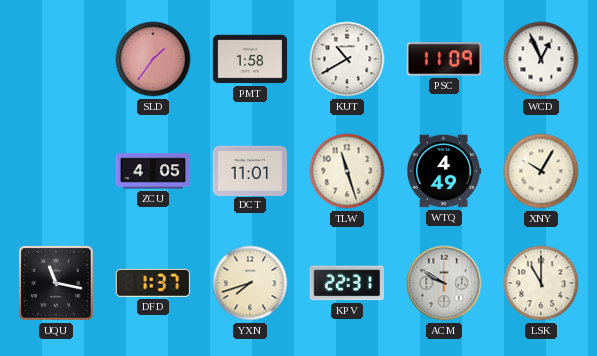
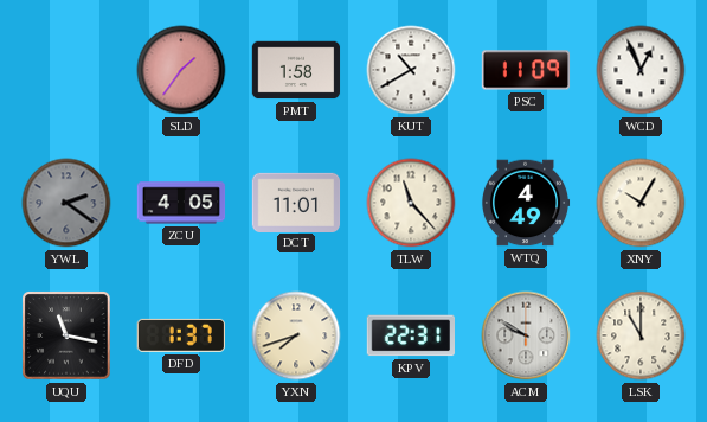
YWL: none -> 2:21 (66, 203)
TLW: 11:27 -> 11:23 (411, 203)
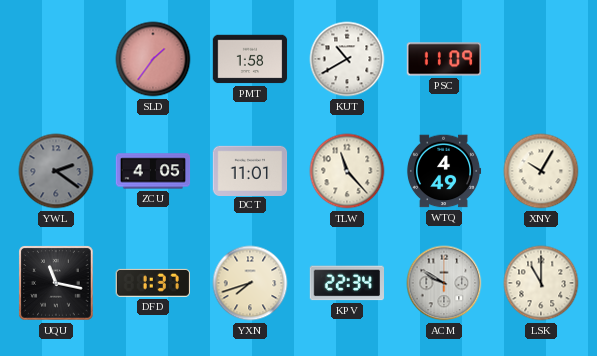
WCD: 12:56 -> none (641, 70)
KPV: 22:31 -> 22:34 (346, 283)
